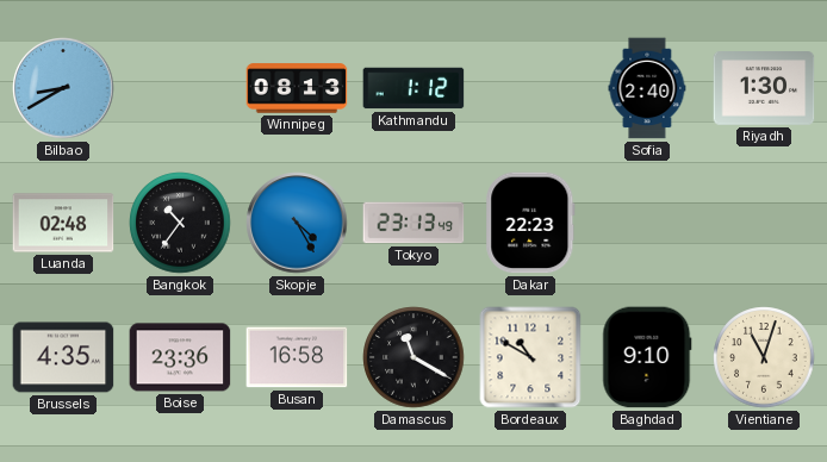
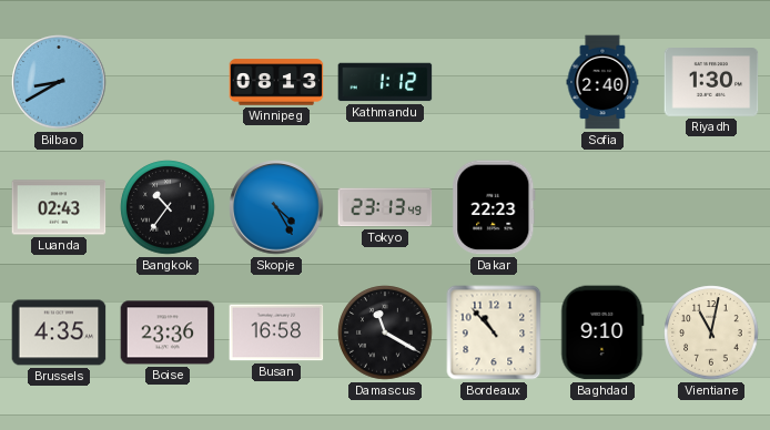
Luanda: 02:48 -> 02:43 (59, 207)
Bordeaux: 10:50 -> 10:53 (494, 332)
Vientiane: 11:03 -> 11:02 (711, 332)
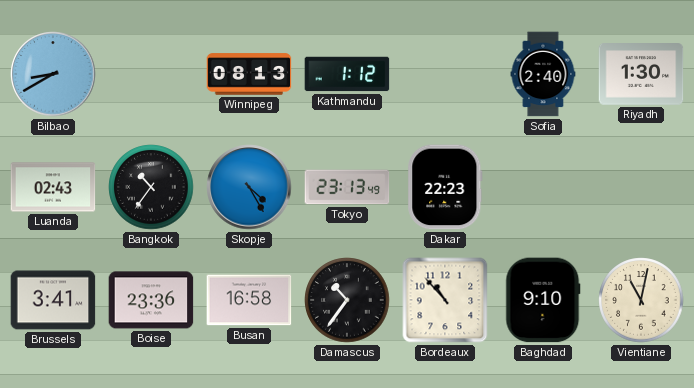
Brussels: 4:35 -> 3:41 (53, 300)
Damascus: 11:20 -> 10:36 (347, 300)
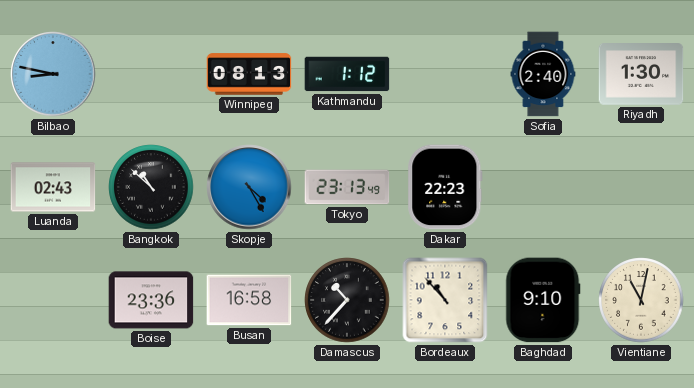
Bilbao: 8:40 -> 8:47 (53, 74)
Bangkok: 10:36 -> 10:52 (151, 187)
Brussels: 3:41 -> none (53, 300)
Damascus: 10:36 -> 10:37 (347, 300)
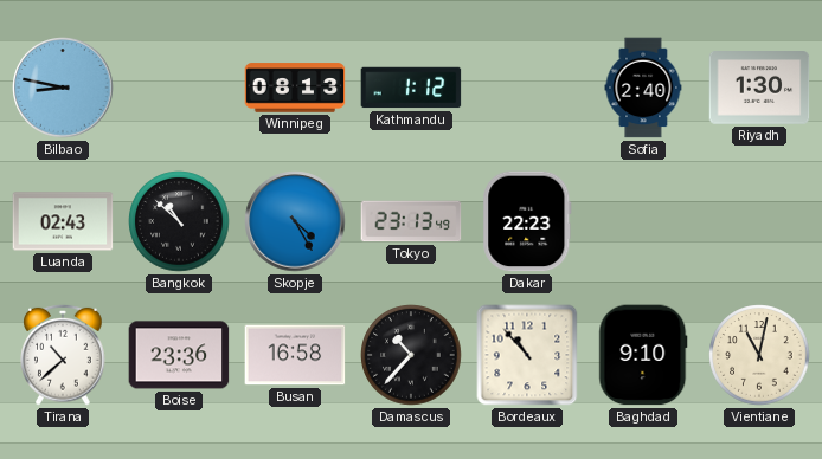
Tirana: none -> 10:38 (63, 355)
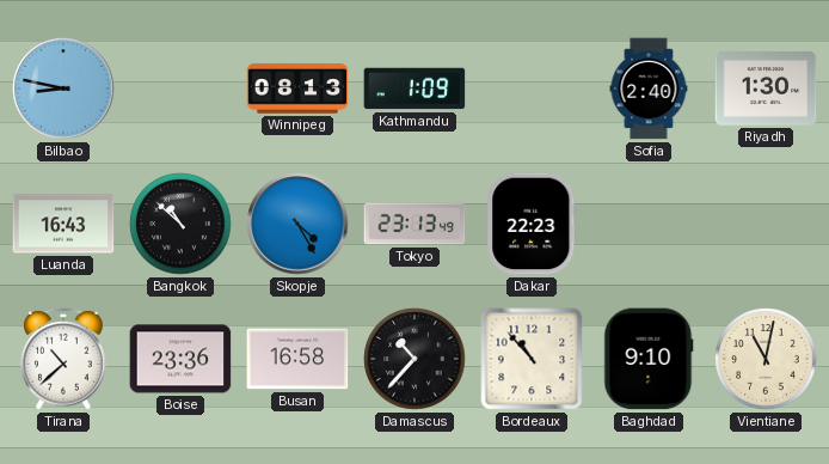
Kathmandu: 1:12 -> 1:09 (414, 88)
Luanda: 02:43 -> 16:43 (63, 224)
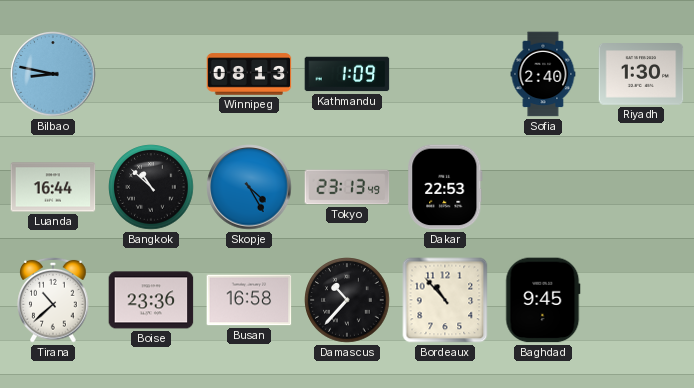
Luanda: 16:43 -> 16:44 (53, 187)
Dakar: 22:23 -> 22:53 (445, 187)
Baghdad: 9:10 -> 9:45 (543, 300)
Vientiane: 11:02 -> none (766, 359)
